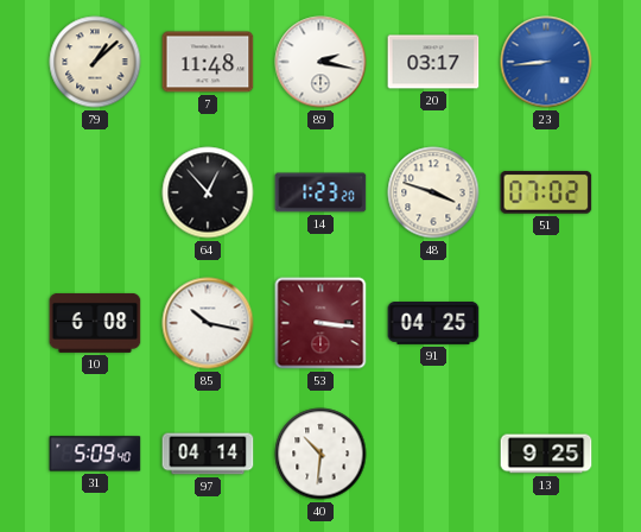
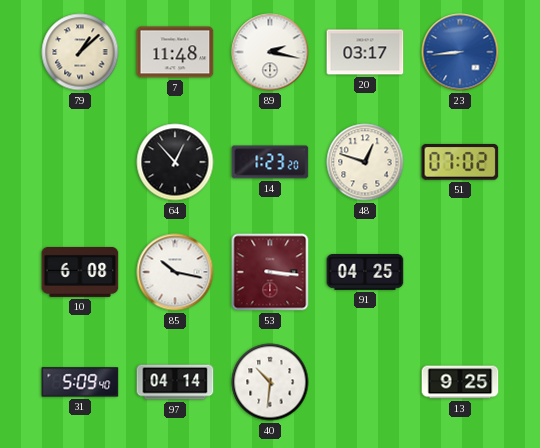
48: 3:48 -> 12:48 (365, 162)
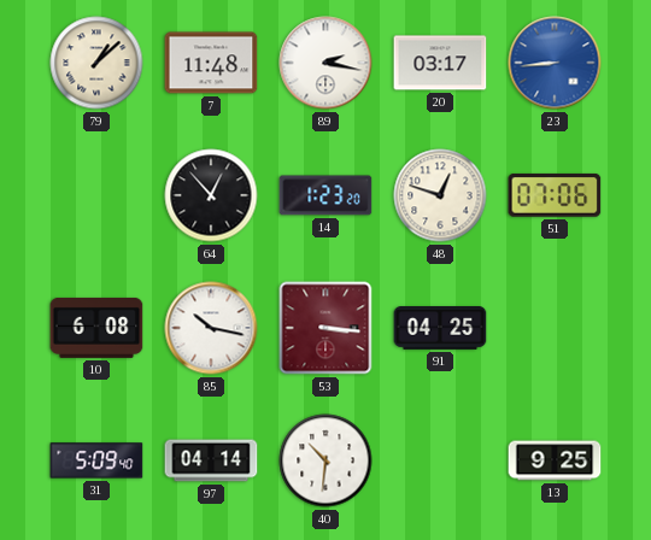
51: 07:02 -> 07:06 (555, 195)
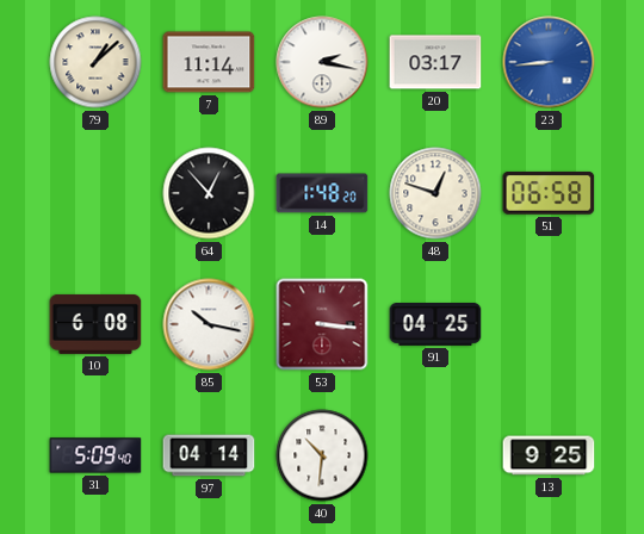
7: 11:48 -> 11:14 (209, 62)
14: 1:23 -> 1:48 (322, 193)
51: 07:06 -> 06:58 (549, 193)
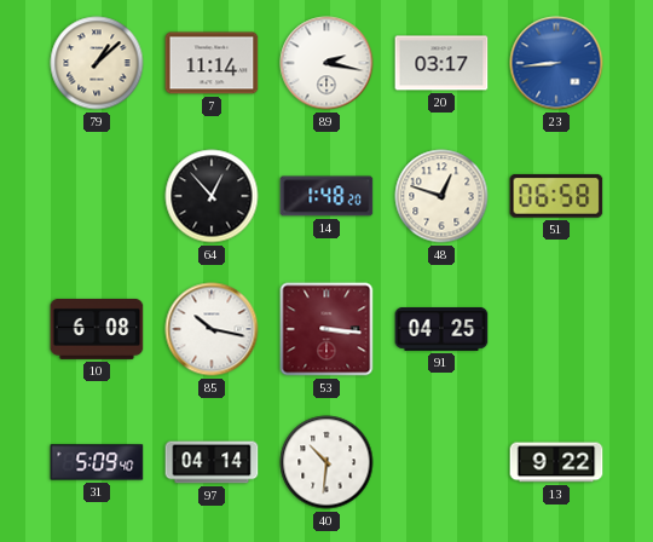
13: 9:25 -> 9:22 (556, 462)
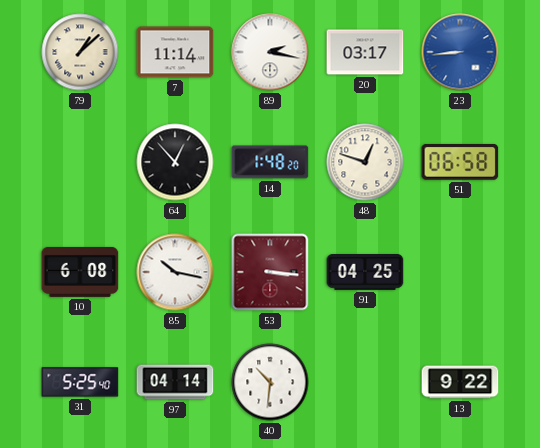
31: 5:09 -> 5:25 (80, 382)
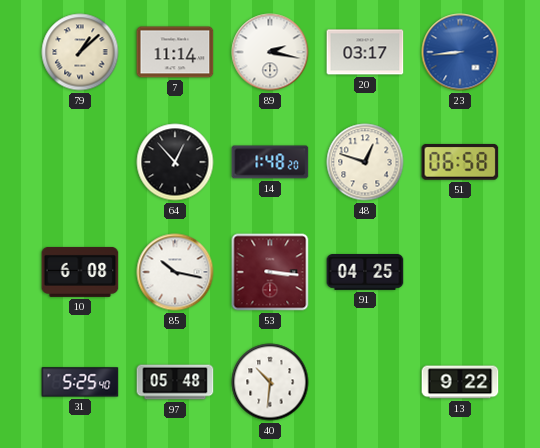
97: 04:14 -> 05:48 (175, 382)
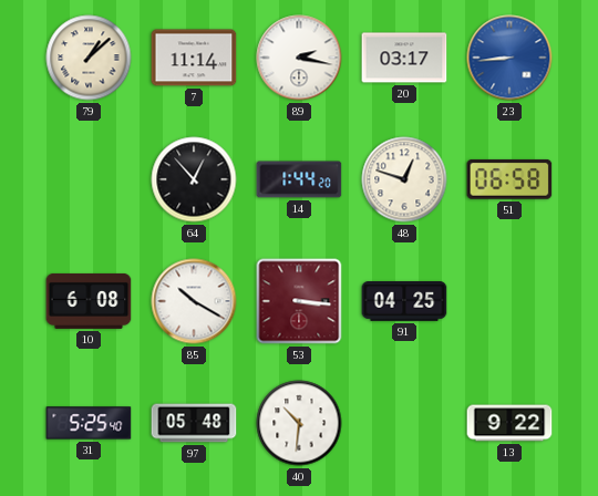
14: 1:48 -> 1:44 (299, 179)
85: 10:17 -> 10:20 (194, 301)
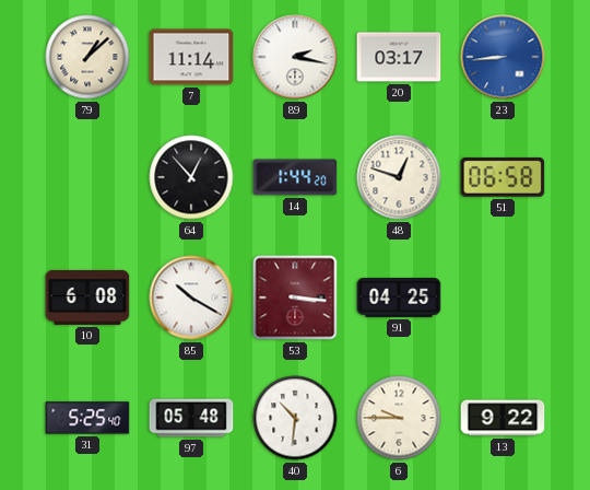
6: none -> 9:45 (399, 418)
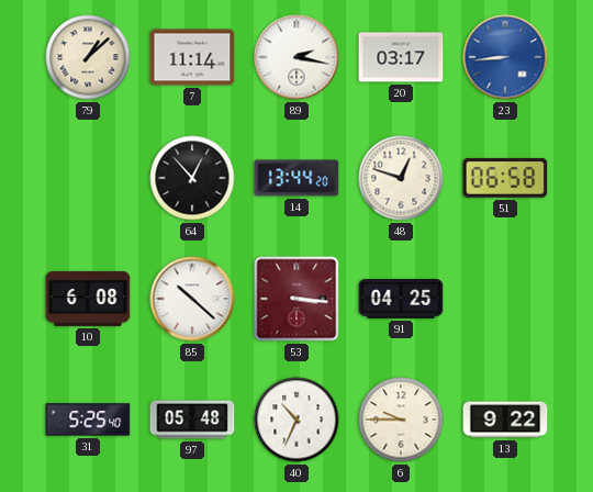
14: 1:44 -> 13:44 (296, 178)
85: 10:20 -> 10:22 (192, 299)
40: 10:31 -> 10:34 (296, 420)
